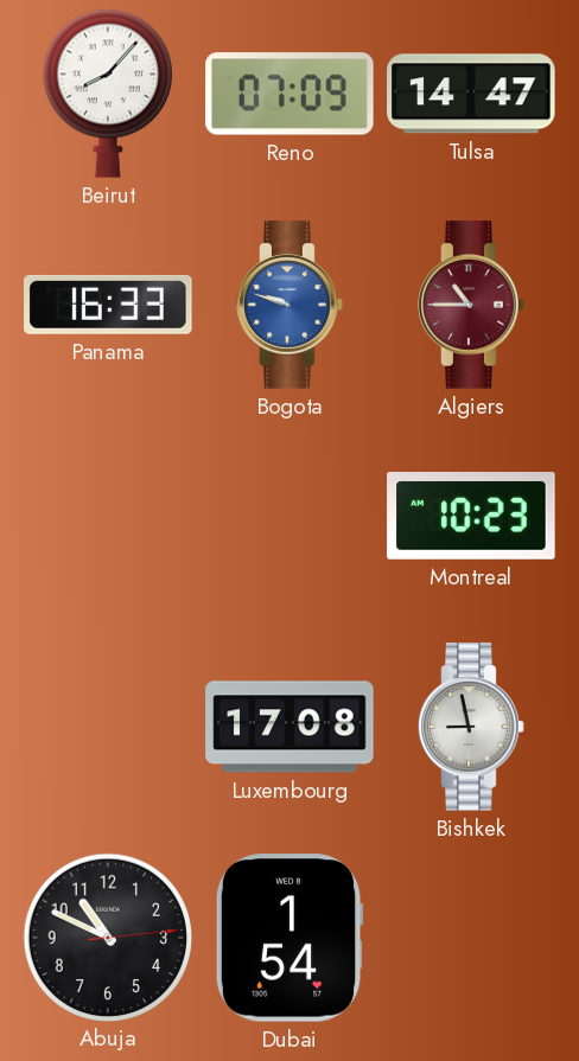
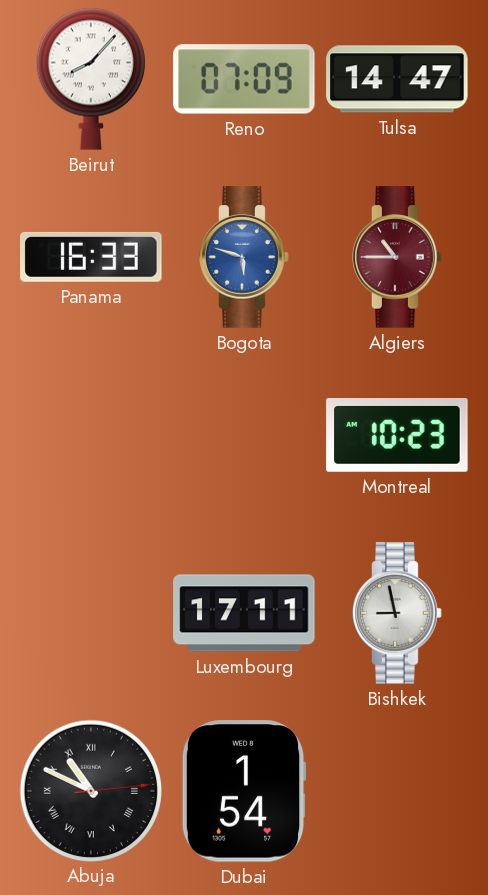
Bogota: 9:48 -> 5:48 (244, 257)
Luxembourg: 17:08 -> 17:11 (244, 613)
Abuja numerals: Arabic -> Roman (90, 790)
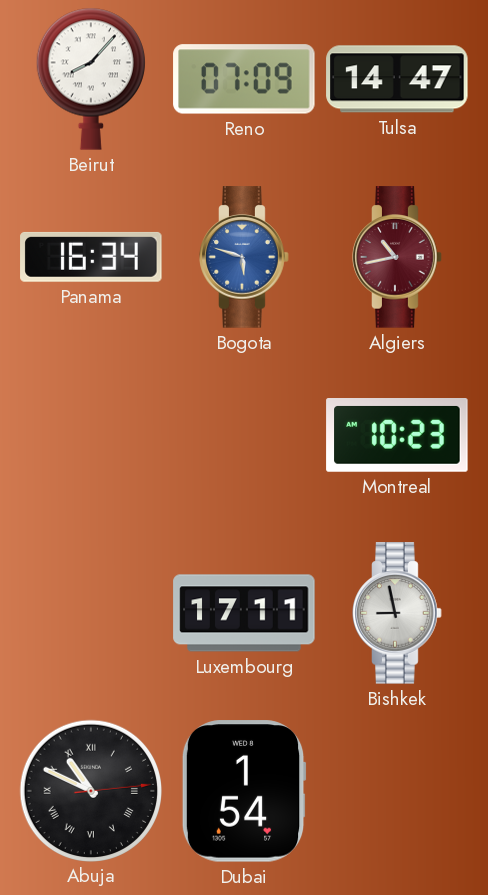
Panama: 16:33 -> 16:34 (91, 257)
Algiers: 10:45 -> 10:43 (397, 257)
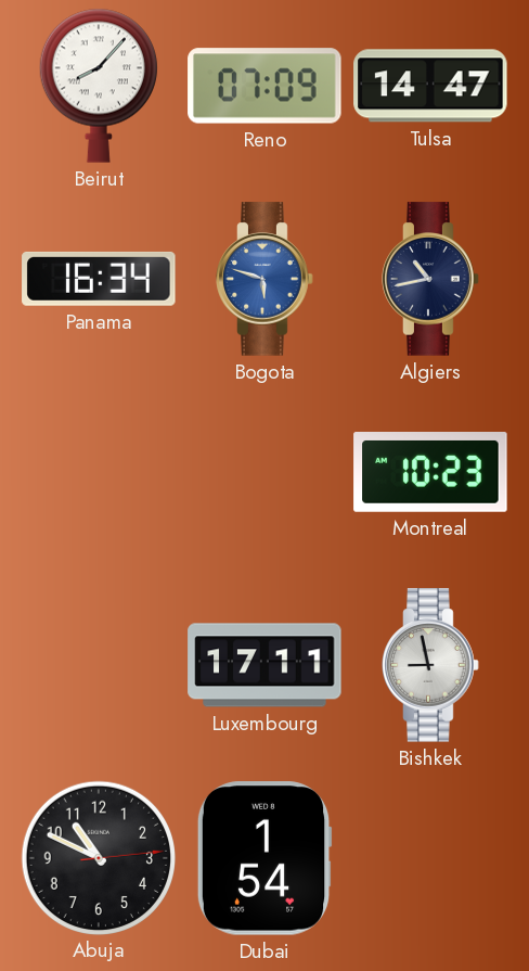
Algiers dial: burgundy -> navy (430, 279)
Abuja numerals: Roman -> Arabic (98, 857)
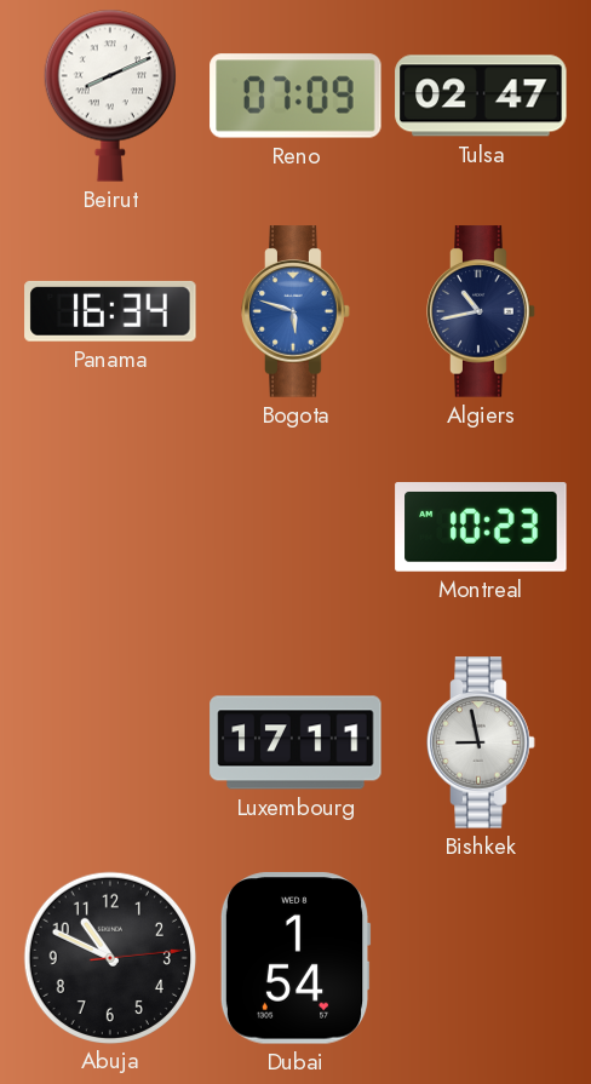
Beirut: 8:07 -> 8:11 (110, 96)
Tulsa: 14:47 -> 02:47 (481, 96)
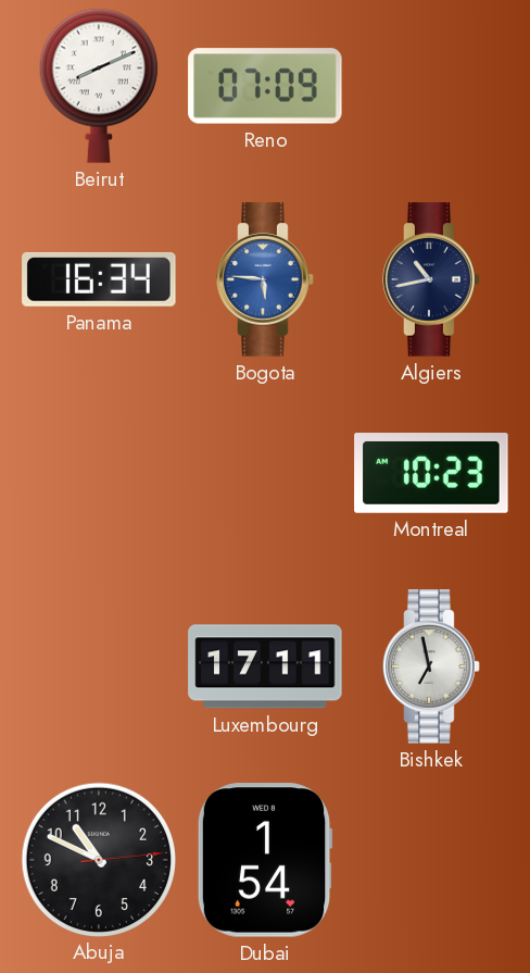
Tulsa: 02:47 -> none (481, 96)
Bogota: 5:48 -> 5:46 (265, 279)
Bishkek: 8:58 -> 6:58 (431, 666)
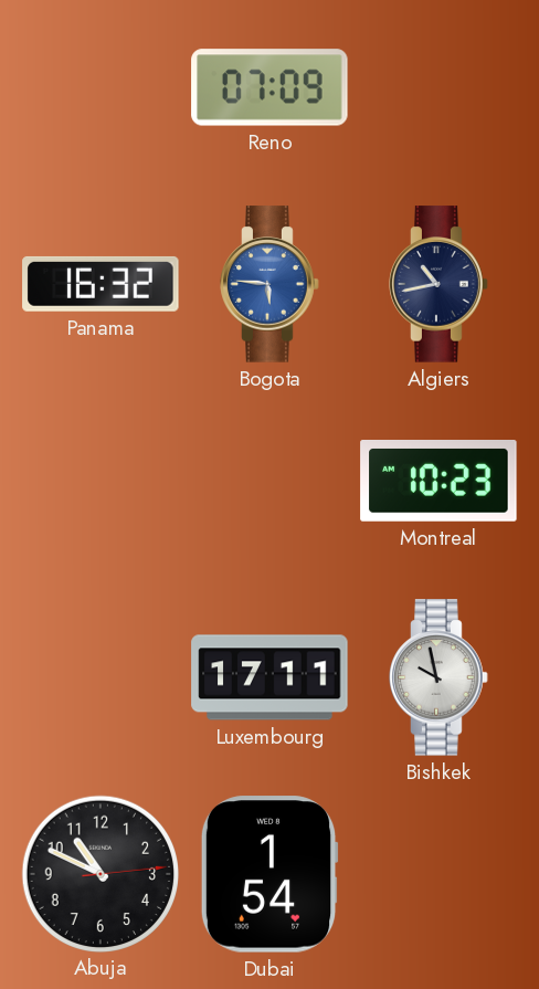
Beirut: 8:11 -> none (99, 86)
Panama: 16:34 -> 16:32 (101, 284)
Bishkek: 6:58 -> 9:58 (438, 677)
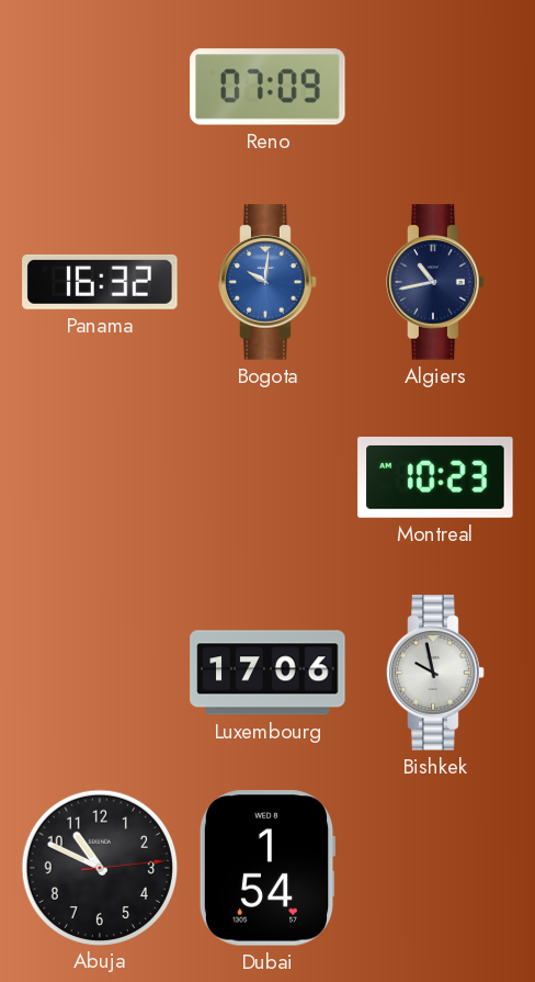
Bogota: 5:46 -> 10:01 (267, 282)
Luxembourg: 17:11 -> 17:06 (267, 673)
